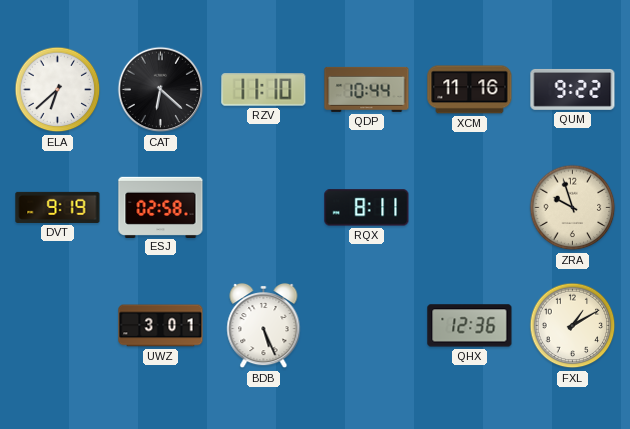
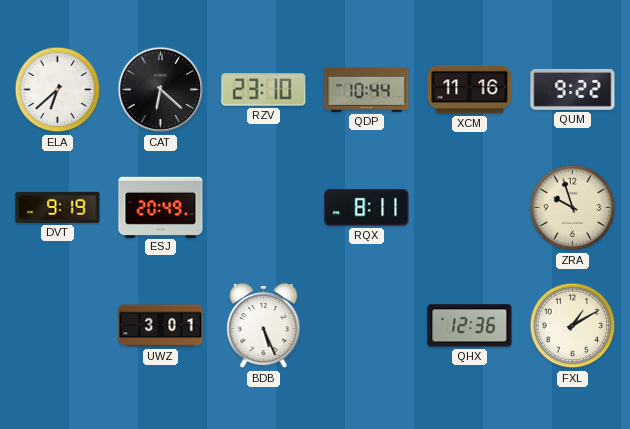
RZV: 11:10 -> 23:10 (264, 90)
ESJ: 02:58 -> 20:49 (161, 207)
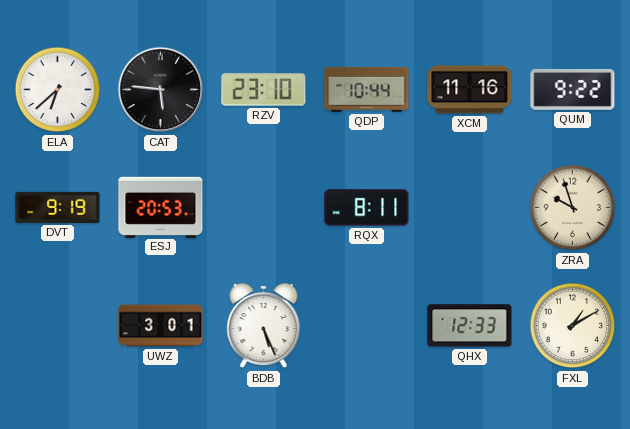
CAT: 6:22 -> 5:46 (161, 90)
ESJ: 20:49 -> 20:53 (161, 207)
QHX: 12:36 -> 12:33 (470, 326)
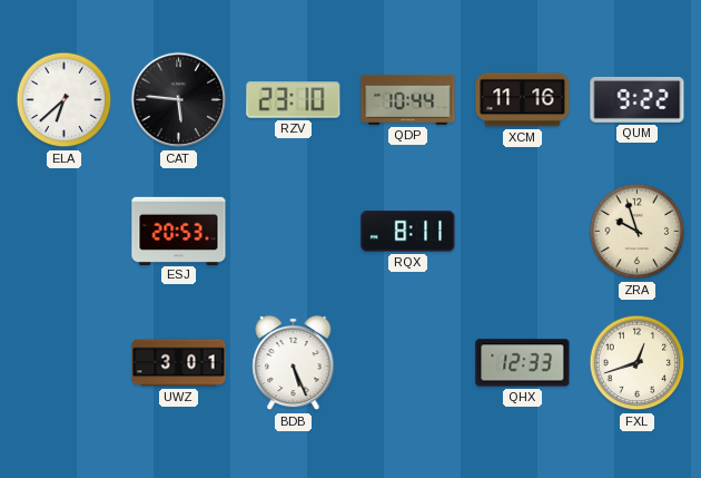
DVT: 9:19 -> none (58, 207)
FXL: 1:10 -> 12:42 (638, 363)
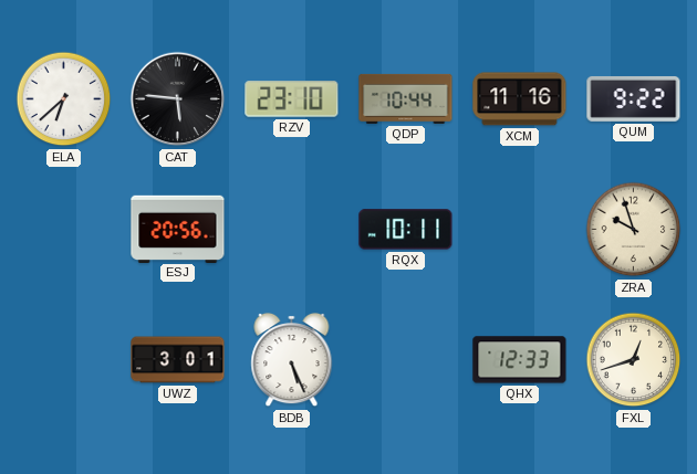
ESJ: 20:53 -> 20:56 (178, 229)
RQX: 8:11 -> 10:11 (406, 230)
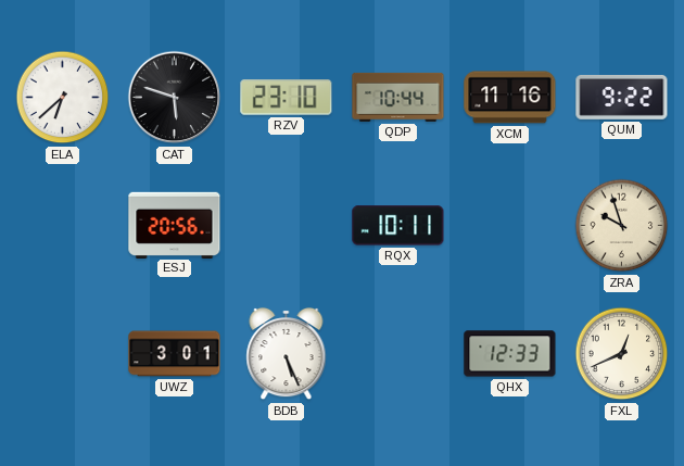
CAT: 5:46 -> 5:48 (175, 98)
FXL: 12:42 -> 12:41 (622, 354)
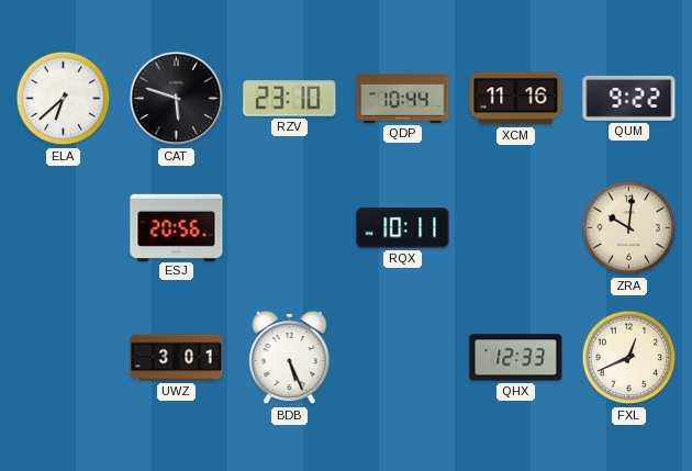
ZRA: 9:57 -> 10:01 (629, 228)
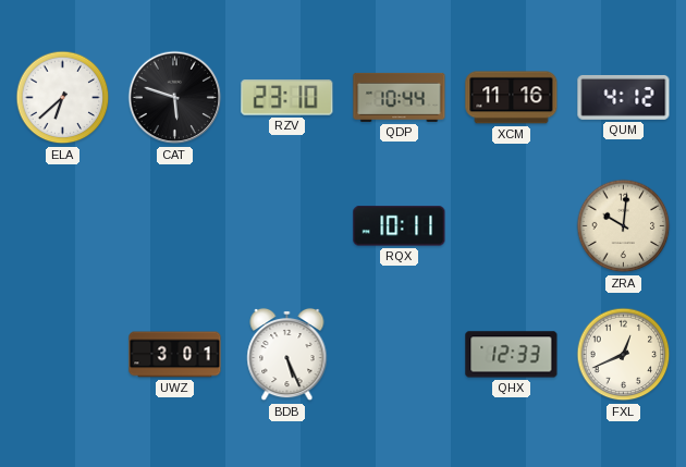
QUM: 9:22 -> 4:12 (624, 97)
ESJ: 20:56 -> none (177, 227)
